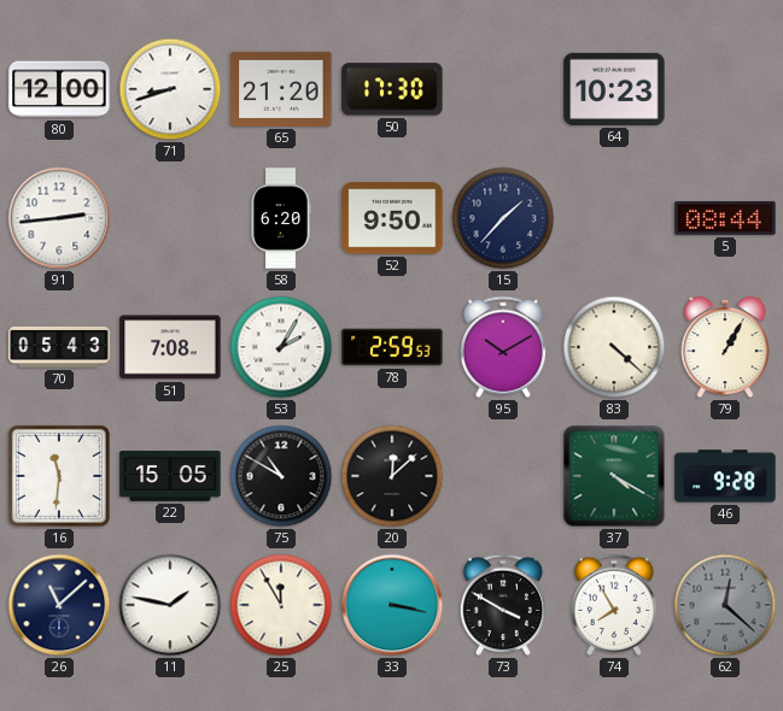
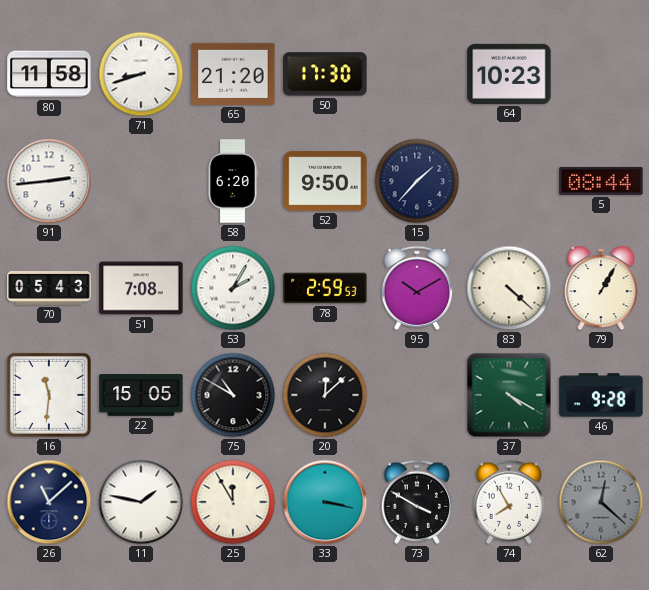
80: 12:00 -> 11:58 (49, 74)
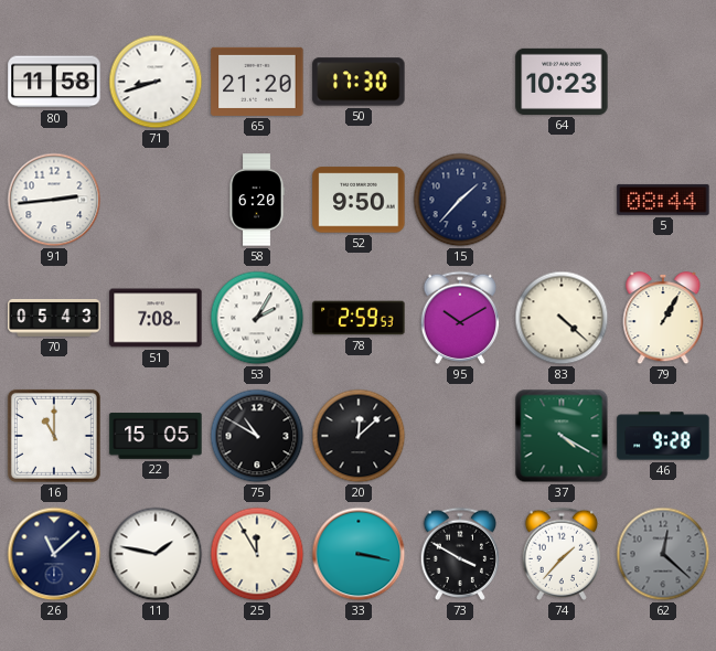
16: 11:31 -> 11:00 (54, 436)
74: 7:55 -> 1:37 (562, 554)
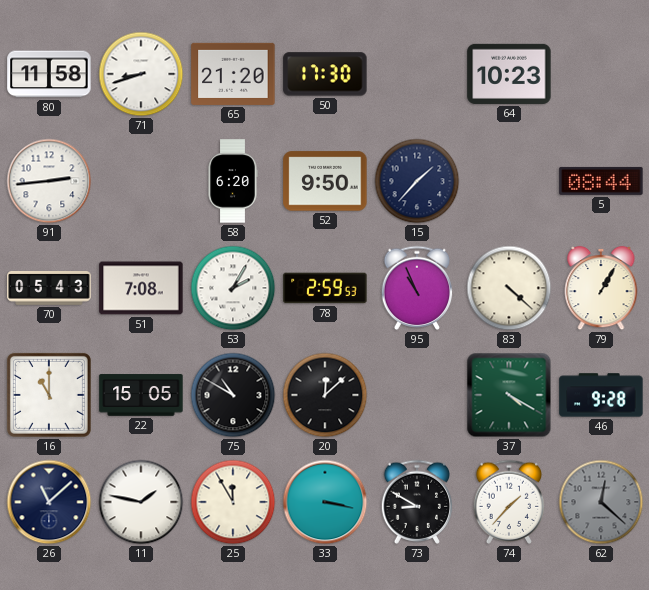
95: 10:10 -> 10:56 (417, 288)
73: 3:50 -> 8:50 (417, 502)
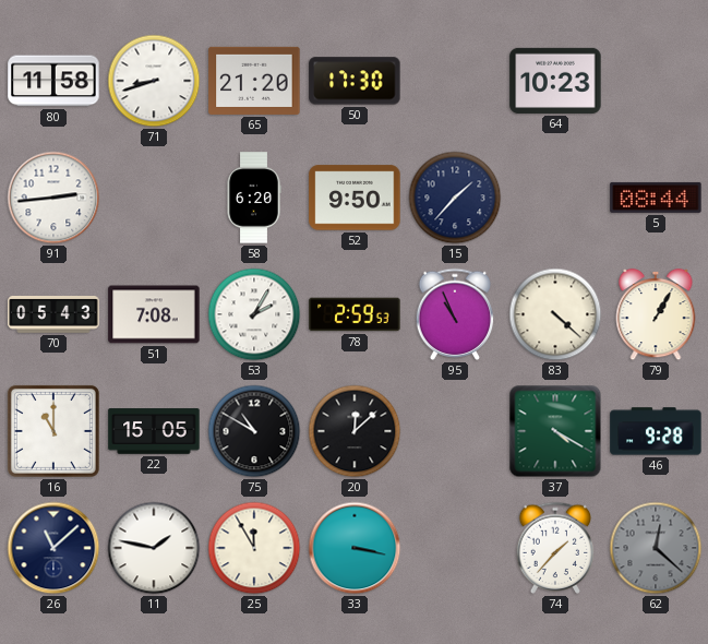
73: 8:50 -> none (417, 502)
